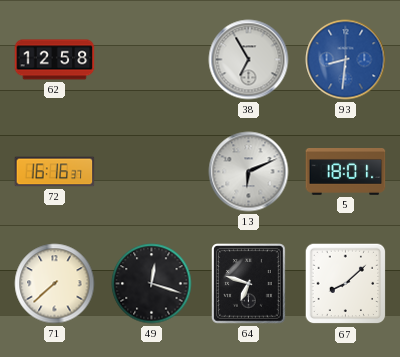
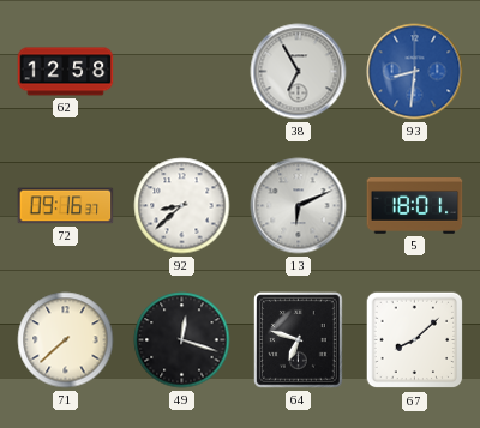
72: 16:16 -> 09:16 (66, 206)
92: none -> 8:38 (182, 206)
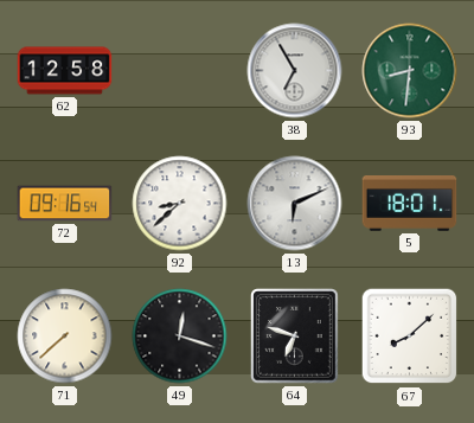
93 dial: blue -> green (410, 71)
72: 09:16:37 -> 09:16:54 (65, 204)
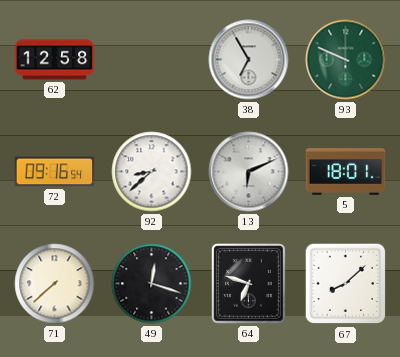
93: 8:31 -> 9:49 (346, 60)
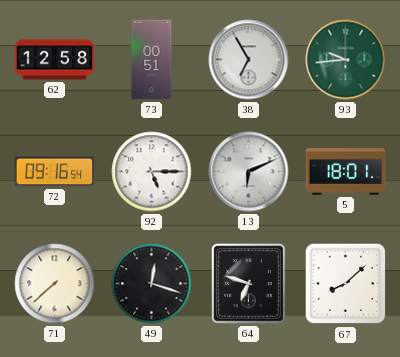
73: none -> 00:51 (152, 60)
93: 9:49 -> 9:44 (346, 60)
92: 8:38 -> 5:15 (152, 172)
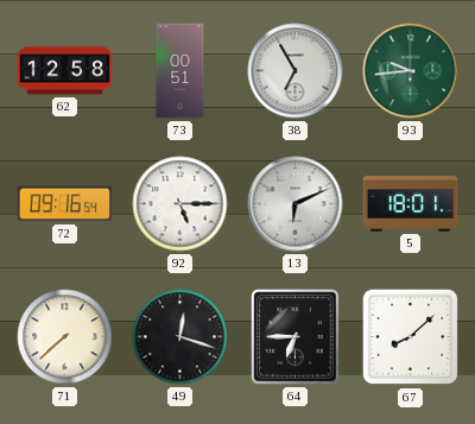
64: 6:48 -> 6:45 (296, 337)
